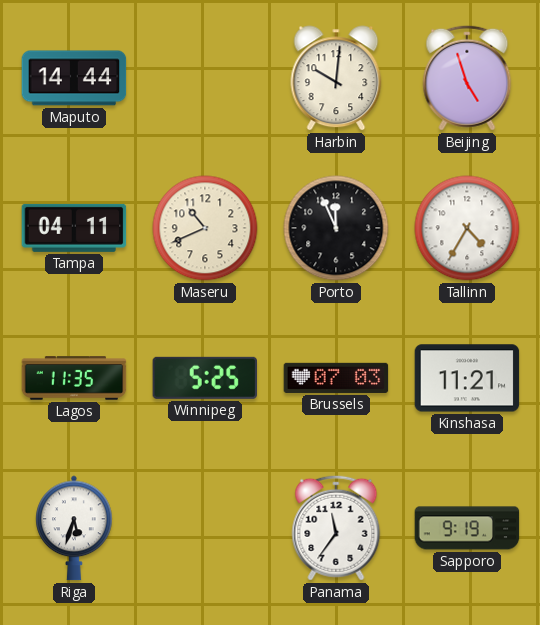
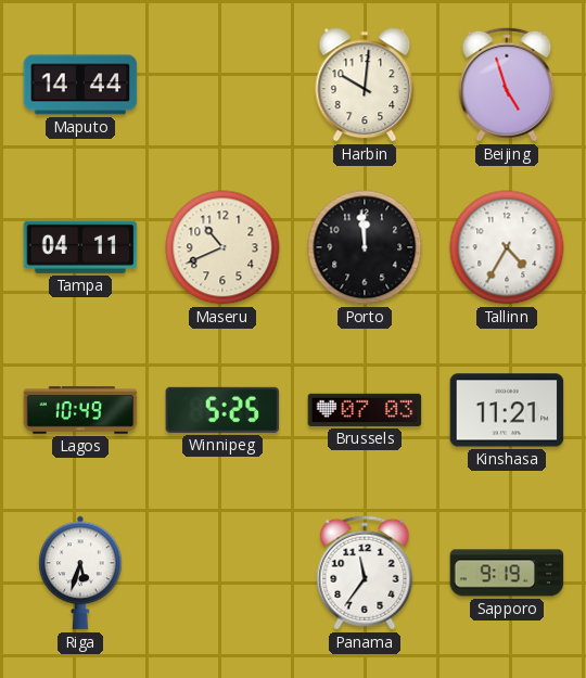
Porto: 11:56 -> 11:59 (365, 247)
Lagos: 11:35 -> 10:49 (80, 410)
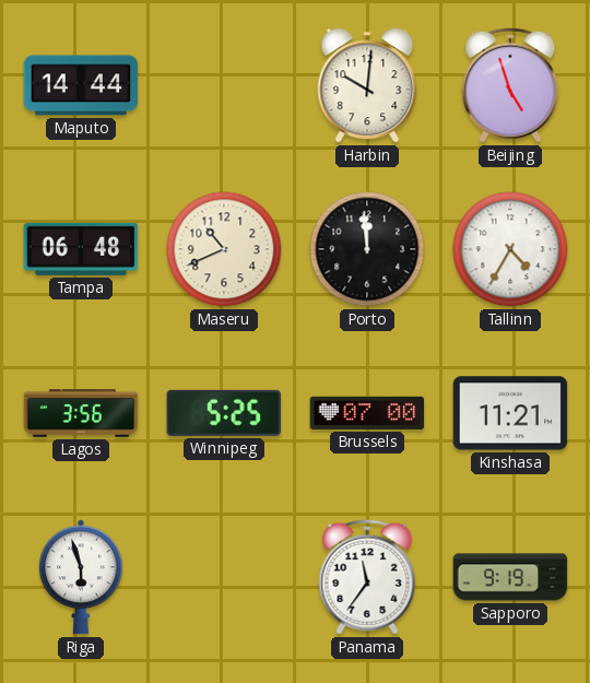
Tampa: 04:11 -> 06:48 (81, 249)
Lagos: 10:49 -> 3:56 (81, 413)
Brussels: 07:03 -> 07:00 (367, 413)
Riga: 5:33 -> 5:57 (81, 577)
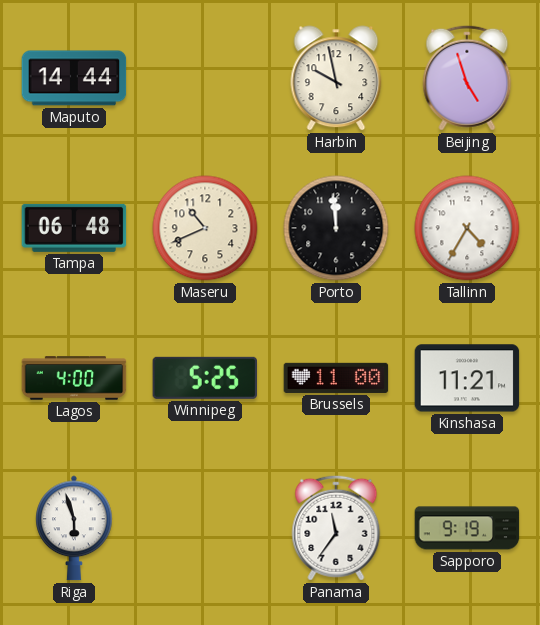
Harbin: 10:01 -> 9:58 (336, 78)
Lagos: 3:56 -> 4:00 (74, 378)
Brussels: 07:00 -> 11:00 (336, 378)
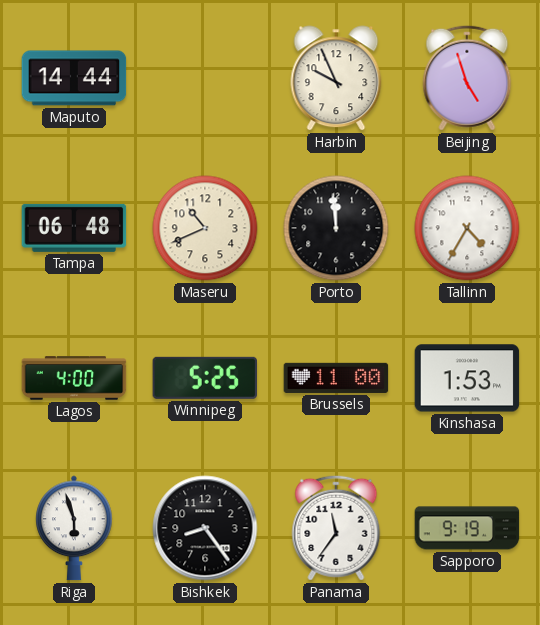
Harbin: 9:58 -> 9:56 (336, 78)
Kinshasa: 11:21 -> 1:53 (467, 378)
Bishkek: none -> 8:24 (205, 528)
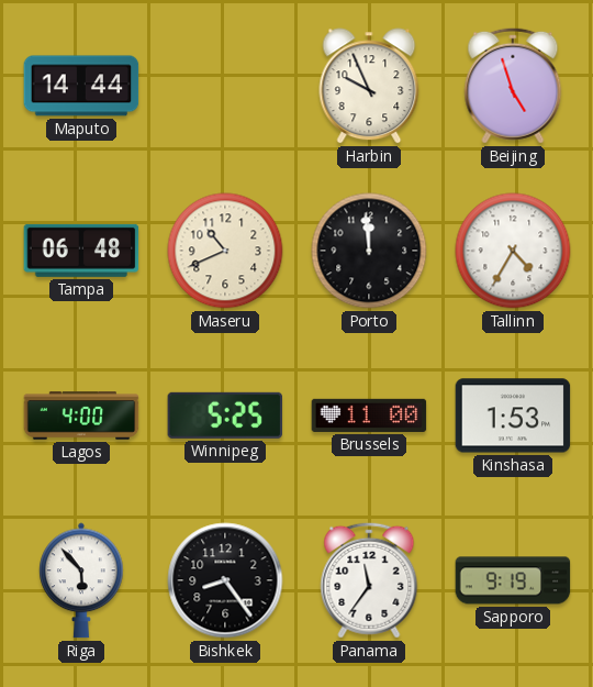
Riga: 5:57 -> 5:53 (81, 580)
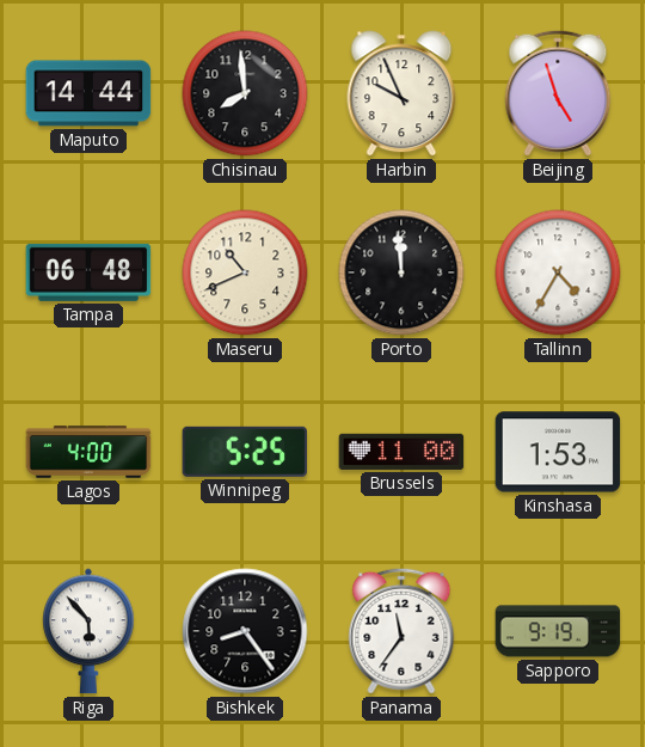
Chisinau: none -> 7:59 (245, 93)
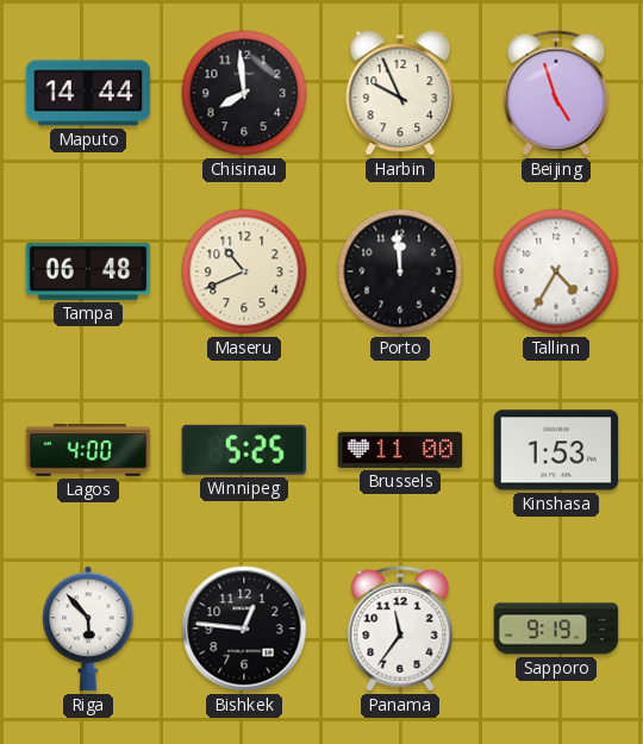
Bishkek: 8:24 -> 12:46 (244, 629)
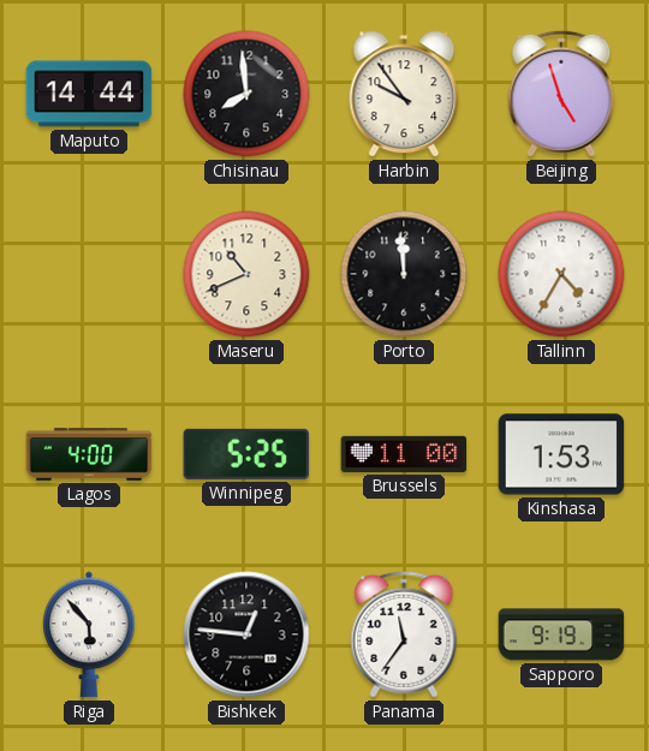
Harbin: 9:56 -> 9:54 (404, 94)
Tampa: 06:48 -> none (88, 271)
